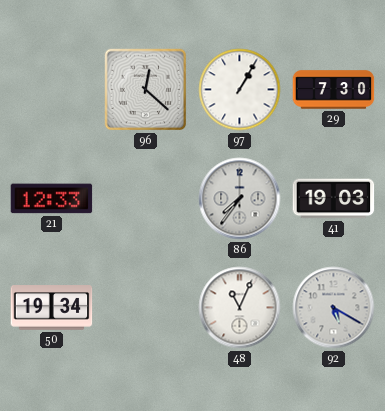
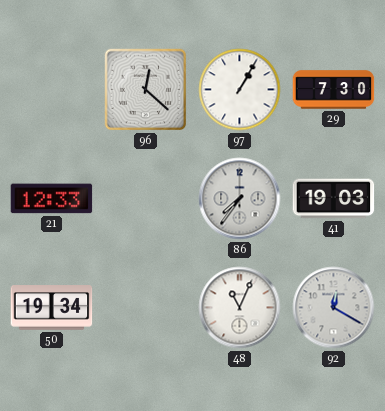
92: 5:20 -> 12:20 (334, 308)
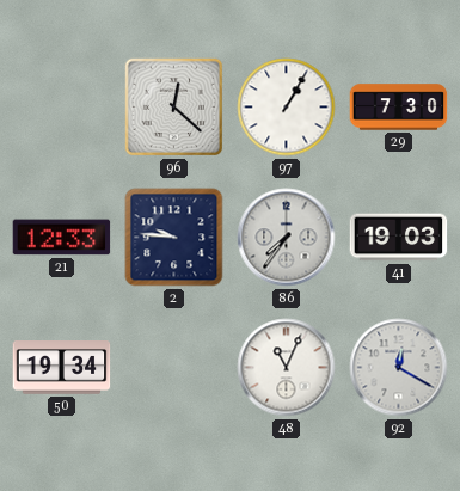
2: none -> 9:46 (174, 238)
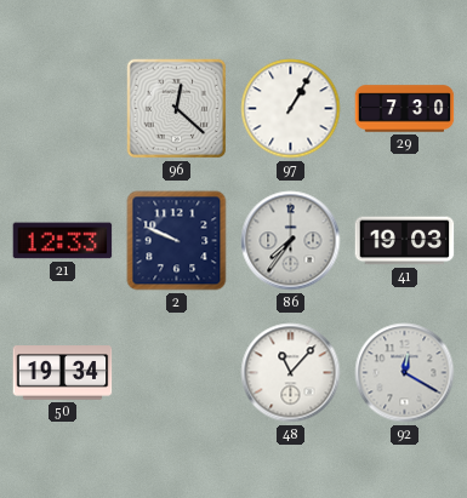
2: 9:46 -> 9:49 (177, 241)
48: 11:04 -> 11:07 (291, 373)
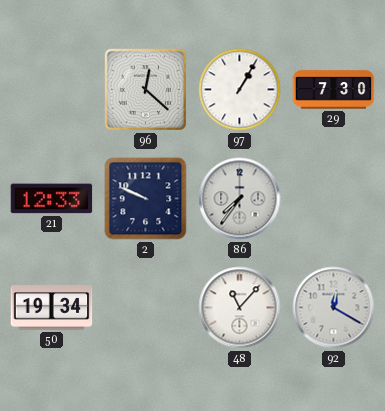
41: 19:03 -> none (405, 241)
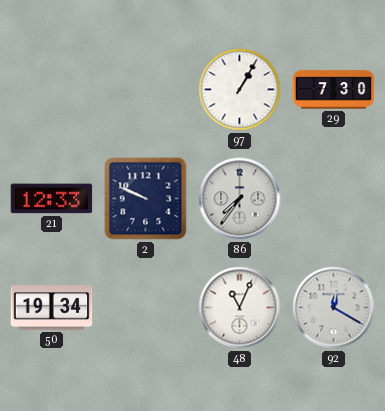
96: 12:22 -> none (146, 90)
48: 11:07 -> 11:04 (240, 308)
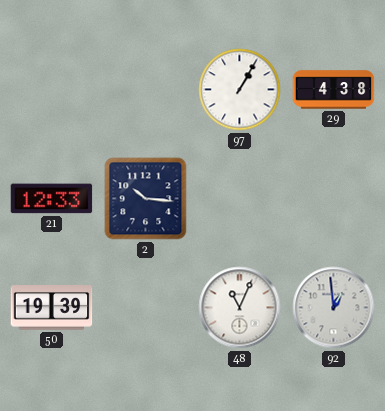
29: 7:30 -> 4:38 (334, 90)
2: 9:49 -> 10:16 (146, 199)
86: 7:36 -> none (240, 199)
50: 19:34 -> 19:39 (52, 308)
92: 12:20 -> 12:59 (334, 308)
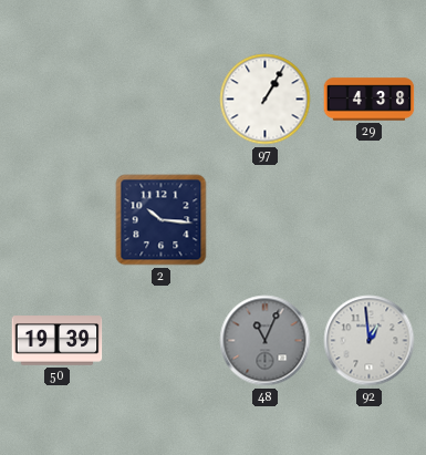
21: 12:33 -> none (52, 199)
48 dial: white -> grey (266, 341)
